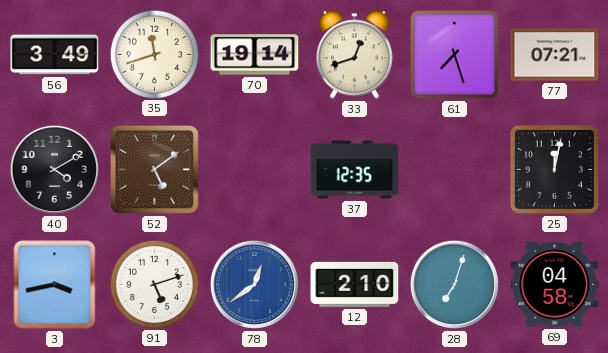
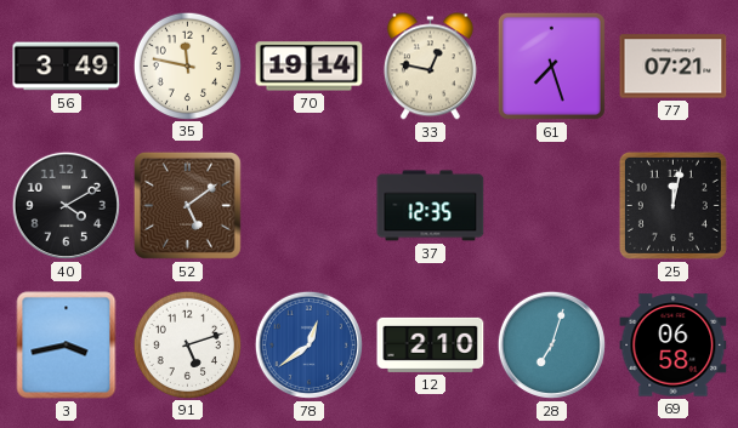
35: 11:42 -> 11:47 (187, 65)
33: 12:42 -> 12:47 (430, 67)
69: 04:58 -> 06:58 (674, 346)
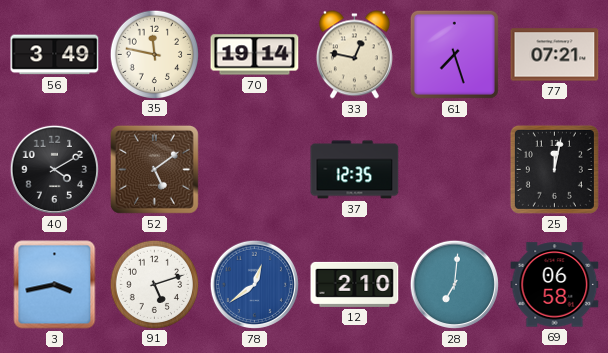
28: 7:03 -> 7:01 (454, 284)
